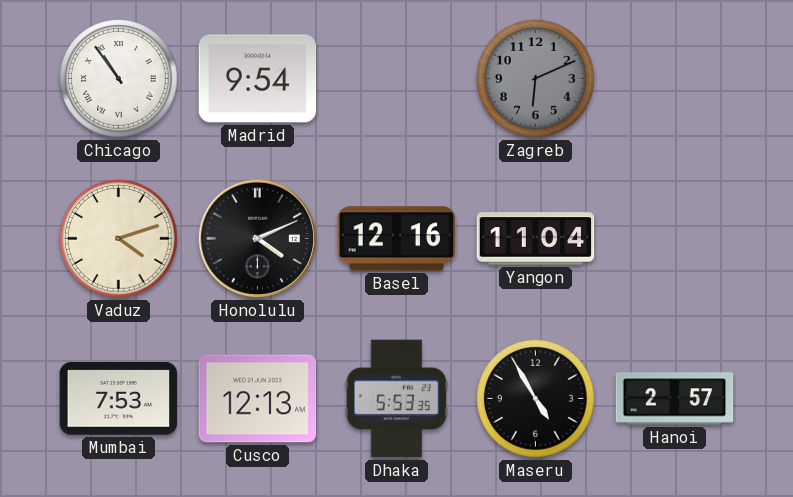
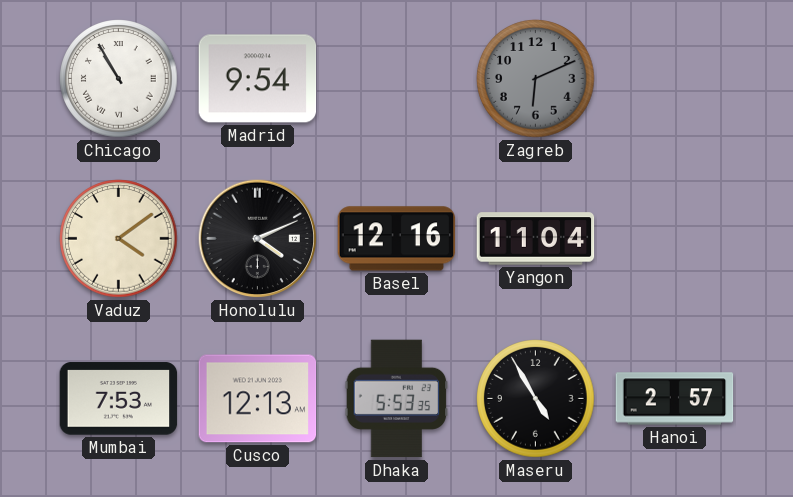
Chicago: 10:54 -> 10:55 (119, 79)
Vaduz: 4:12 -> 4:09 (119, 239)
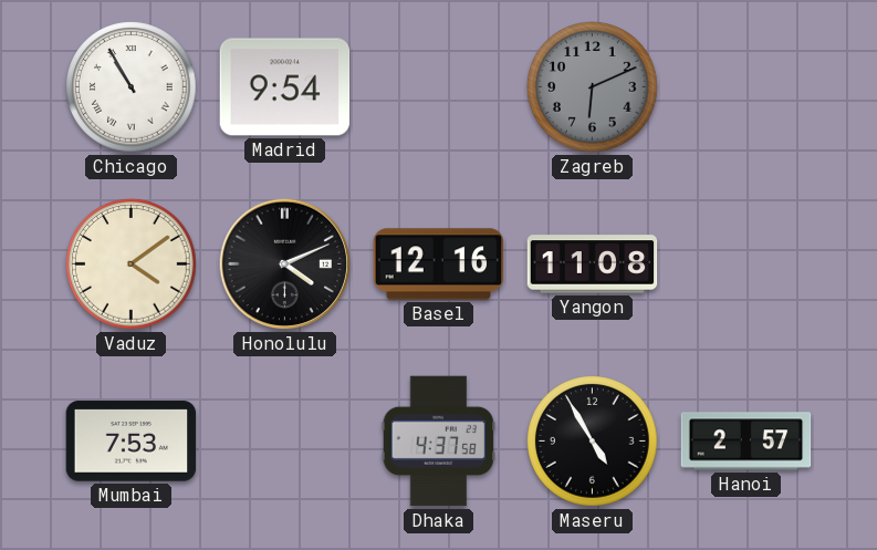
Yangon: 11:04 -> 11:08 (593, 264)
Cusco: 12:13 -> none (258, 399)
Dhaka: 5:53 -> 4:37 (439, 442)
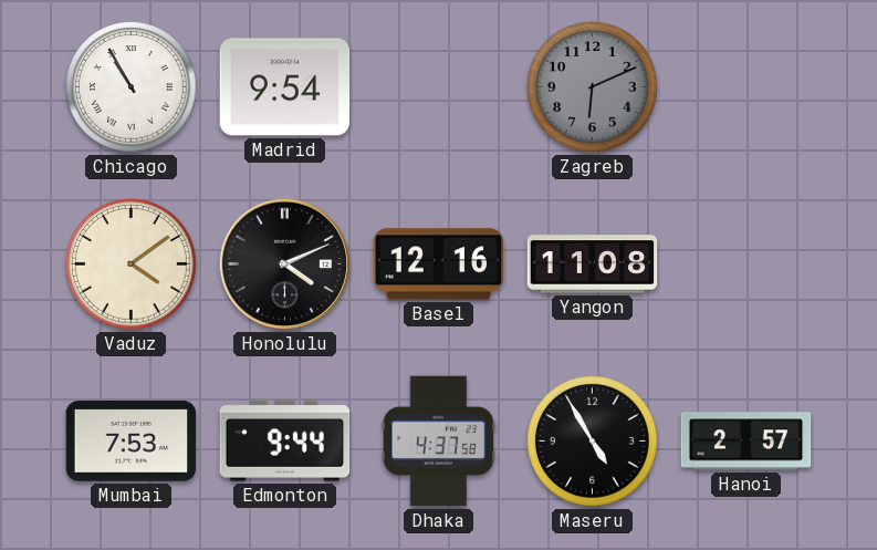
Edmonton: none -> 9:44 (285, 442)
